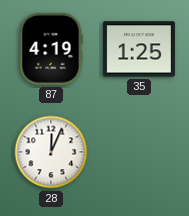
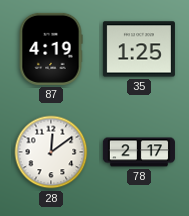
28: 12:04 -> 12:09 (51, 152)
78: none -> 2:17 (139, 152)
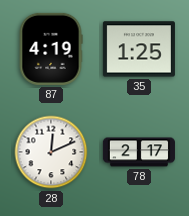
28: 12:09 -> 12:11 (51, 152)
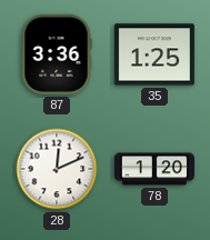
87: 4:19 -> 3:36 (57, 54)
78: 2:17 -> 1:20 (154, 169)
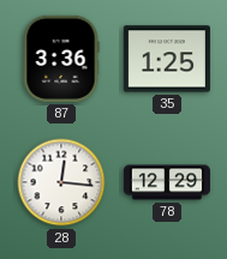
28: 12:11 -> 12:16 (61, 182)
78: 1:20 -> 12:29 (167, 182)
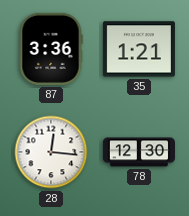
35: 1:25 -> 1:21 (139, 49)
78: 12:29 -> 12:30 (139, 152)
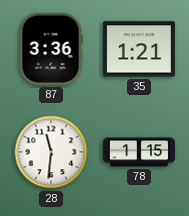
28: 12:16 -> 11:31 (51, 152)
78: 12:30 -> 1:15 (139, 152)
